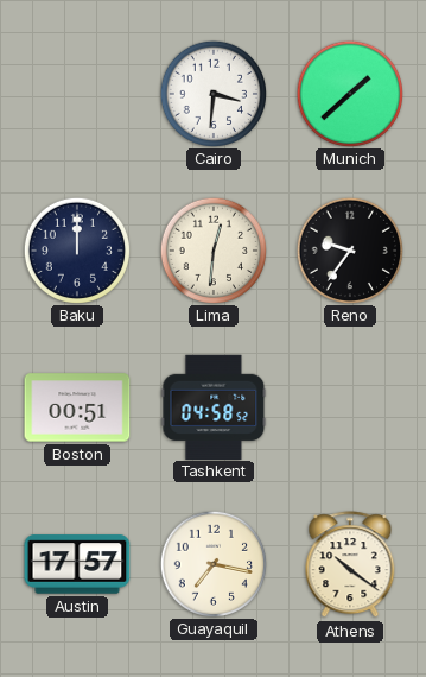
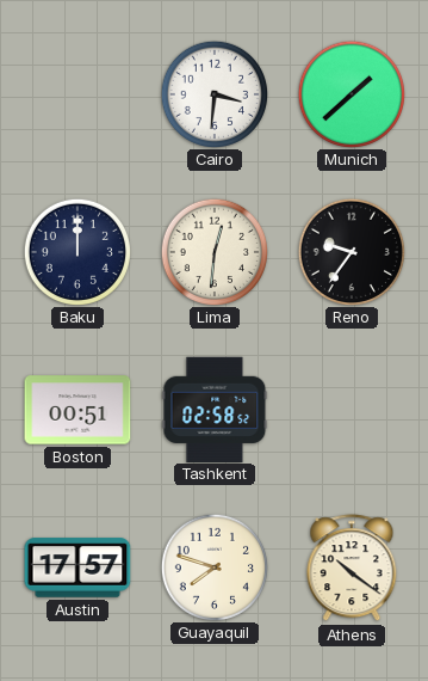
Tashkent: 04:58 -> 02:58 (215, 409)
Guayaquil: 7:17 -> 7:48 (213, 566)
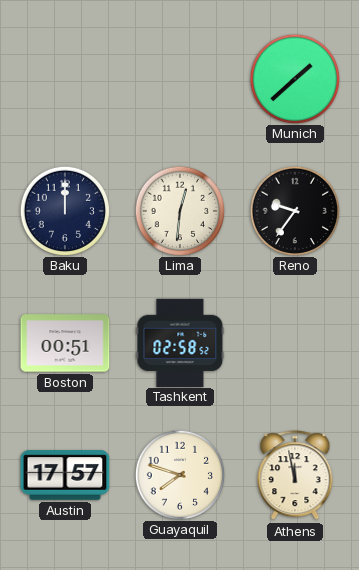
Cairo: 3:31 -> none (213, 93)
Athens: 10:21 -> 11:58 (295, 476)
